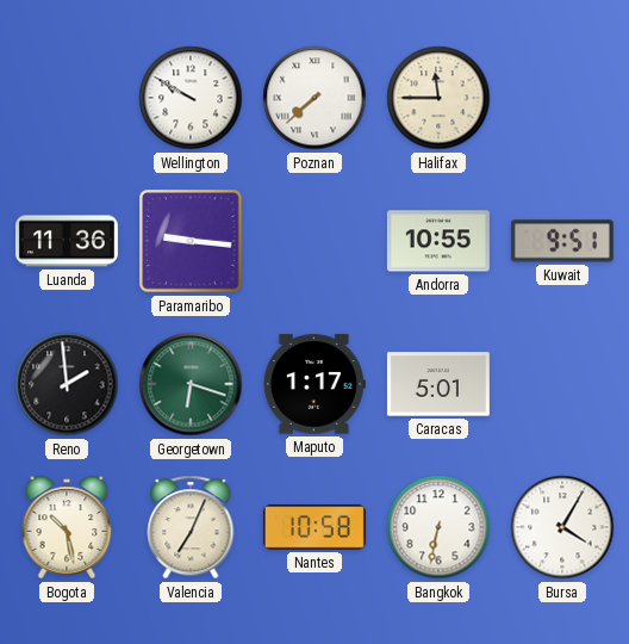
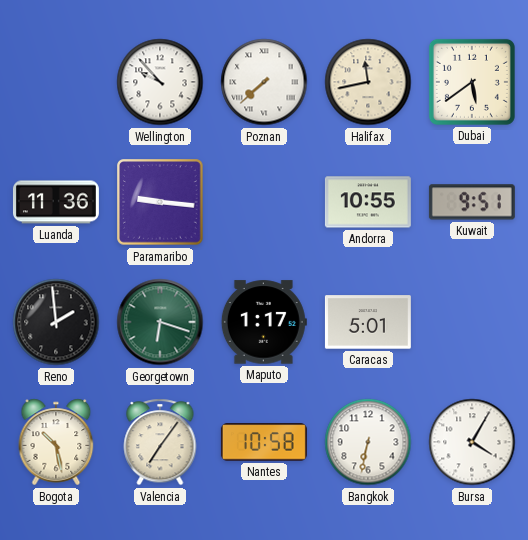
Wellington: 9:50 -> 9:53 (160, 82)
Halifax: 11:45 -> 11:43 (368, 82)
Dubai: none -> 5:39 (472, 82)
Valencia: 7:04 -> 7:06 (160, 442)
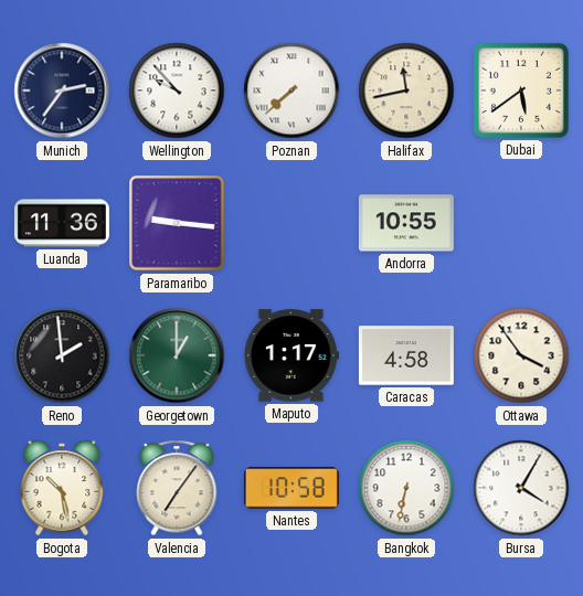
Munich: none -> 2:36 (62, 91)
Kuwait: 9:51 -> none (472, 202)
Georgetown: 6:18 -> 1:00 (177, 355)
Caracas: 5:01 -> 4:58 (406, 355)
Ottawa: none -> 3:54 (521, 355)
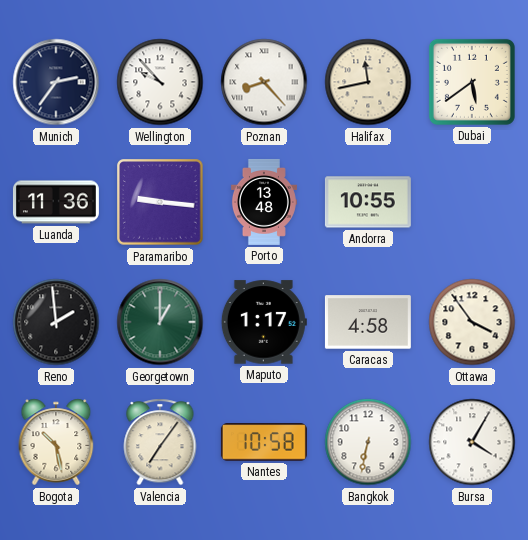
Poznan: 7:38 -> 8:23 (264, 82)
Porto: none -> 13:48 (264, 202)
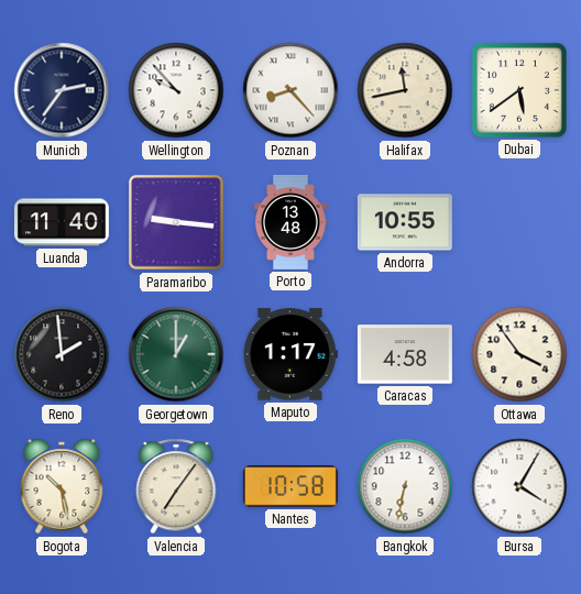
Luanda: 11:36 -> 11:40 (62, 222)
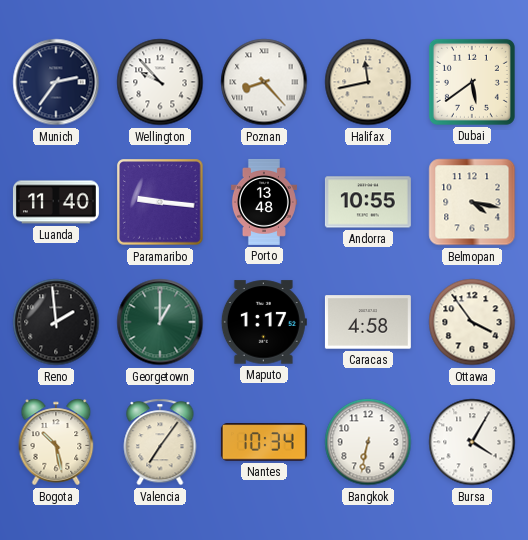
Belmopan: none -> 4:17 (472, 202)
Nantes: 10:58 -> 10:34 (264, 442)
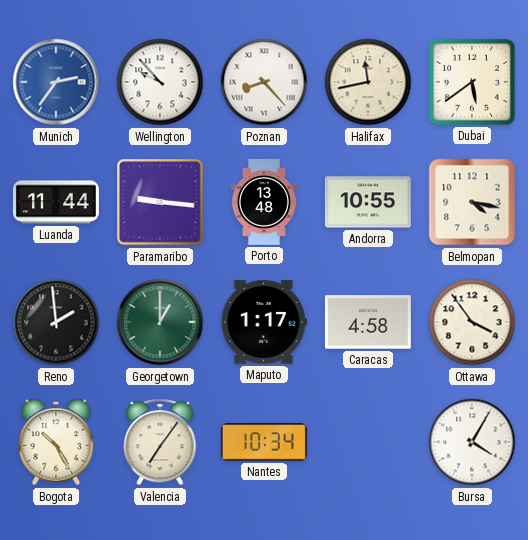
Munich dial: navy -> blue (56, 82)
Luanda: 11:40 -> 11:44 (56, 202)
Bogota: 10:28 -> 10:25 (56, 442)
Bangkok: 6:32 -> none (368, 442)
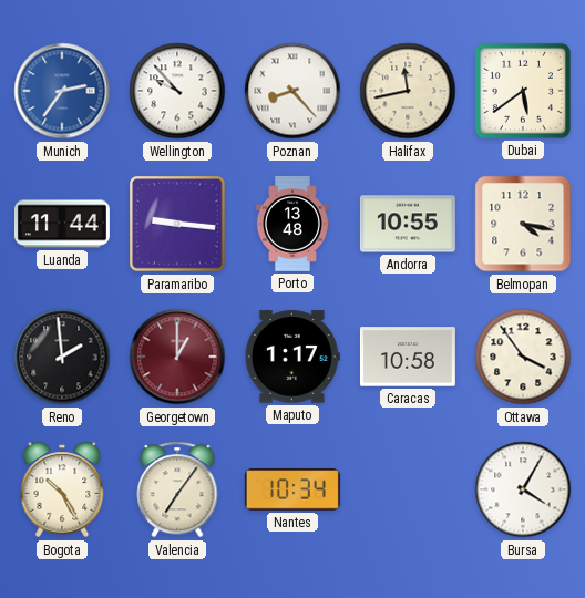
Georgetown dial: green -> burgundy (177, 357)
Caracas: 4:58 -> 10:58 (408, 357)
